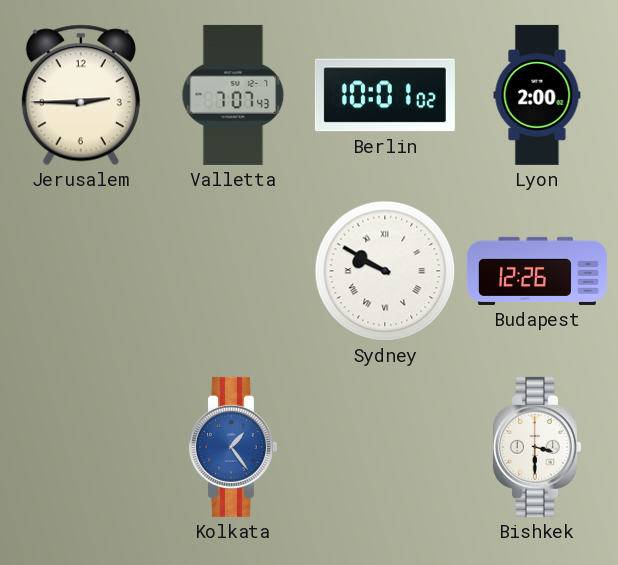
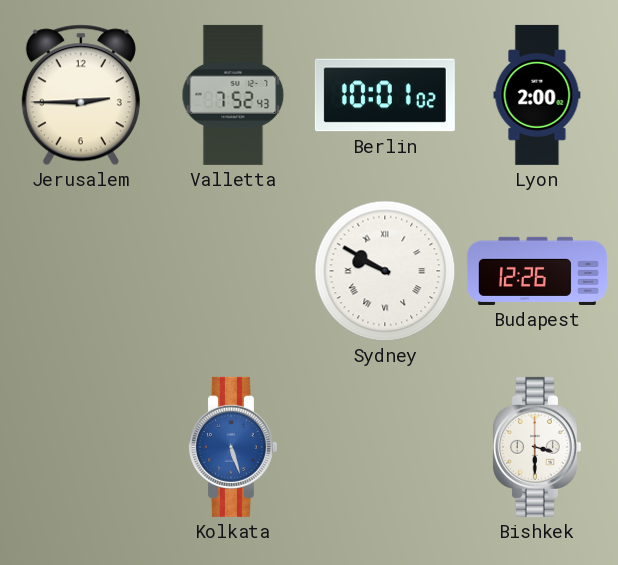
Valletta: 7:07 -> 7:52 (233, 95)
Kolkata: 1:24 -> 5:27 (232, 447)
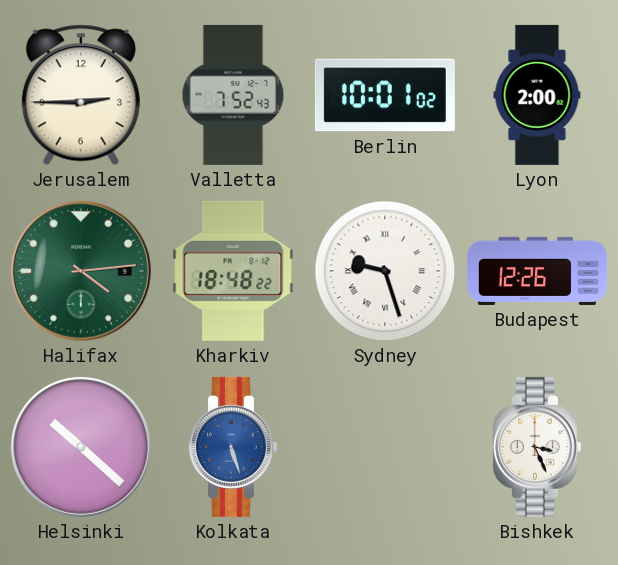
Halifax: none -> 4:14 (81, 271)
Kharkiv: none -> 18:48 (233, 271)
Sydney: 9:50 -> 9:27 (385, 271)
Helsinki: none -> 10:22 (81, 447)
Bishkek: 3:30 -> 3:26 (536, 447)
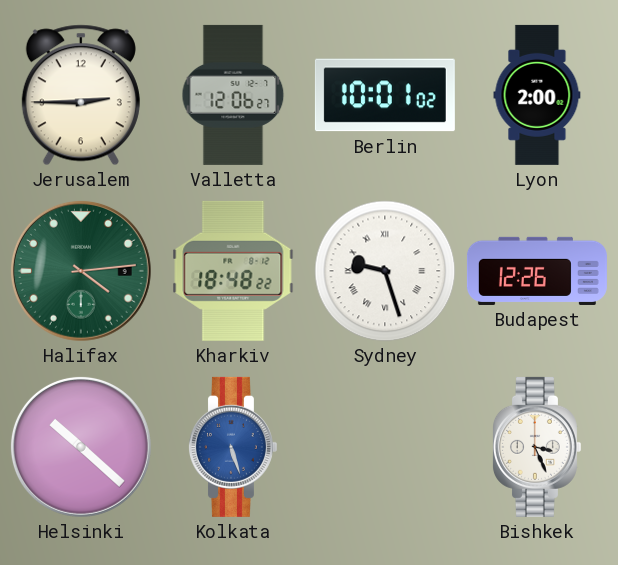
Valletta: 7:52 -> 12:06 (233, 95)
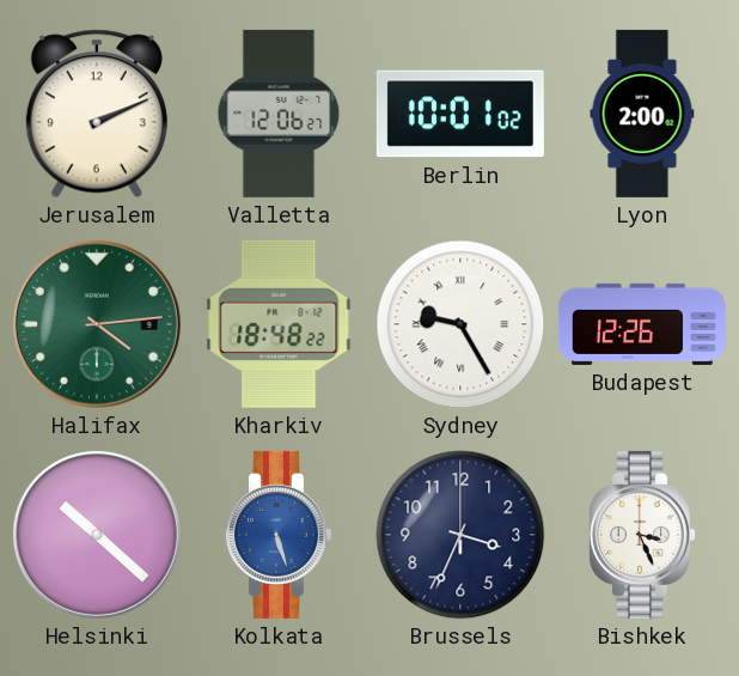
Jerusalem: 2:45 -> 2:11 (97, 114)
Sydney: 9:27 -> 9:25 (460, 324)
Brussels: none -> 3:34 (460, 535)
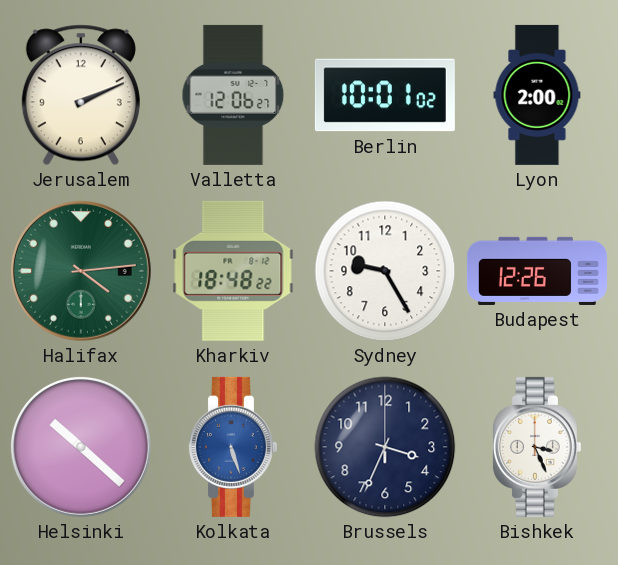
Sydney numerals: Roman -> Arabic (385, 271)
